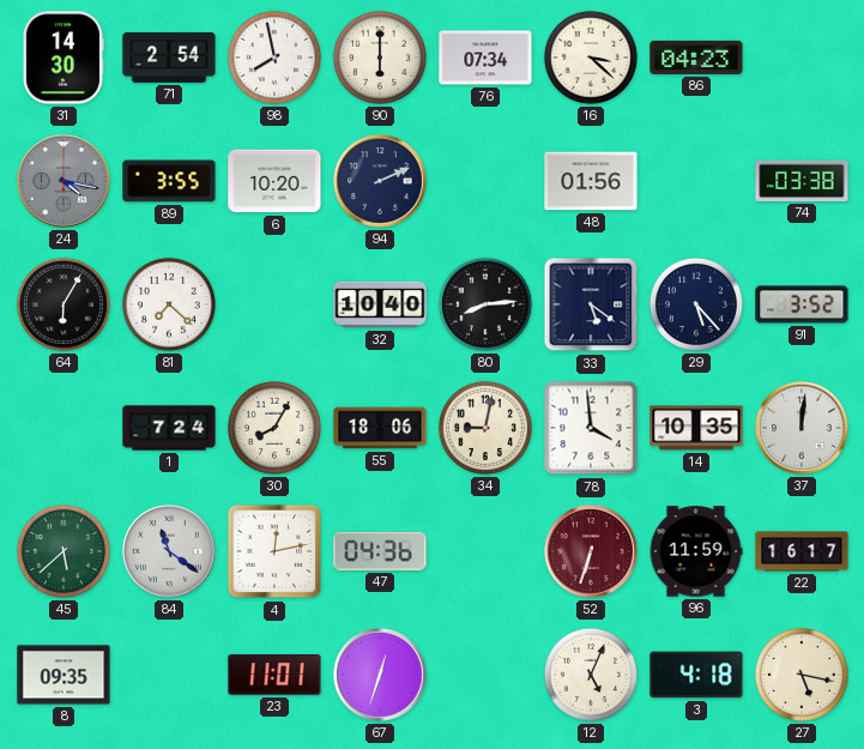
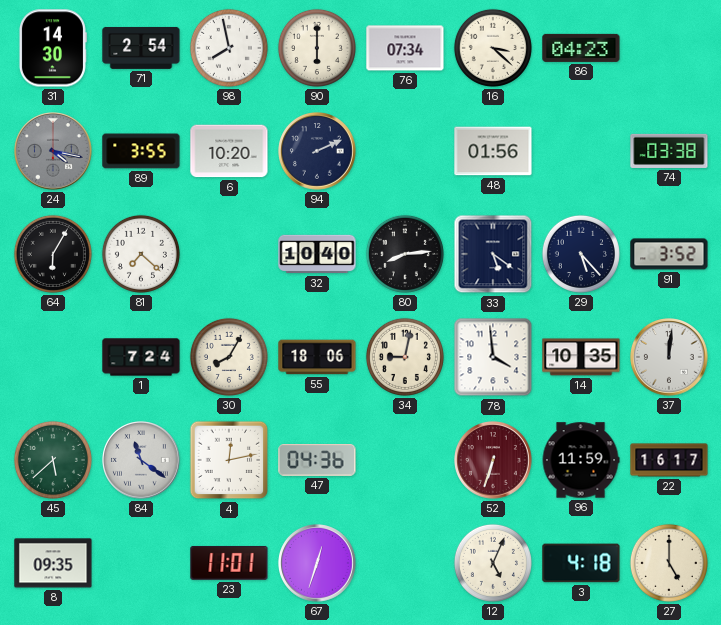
27: 5:17 -> 5:00 (669, 563)
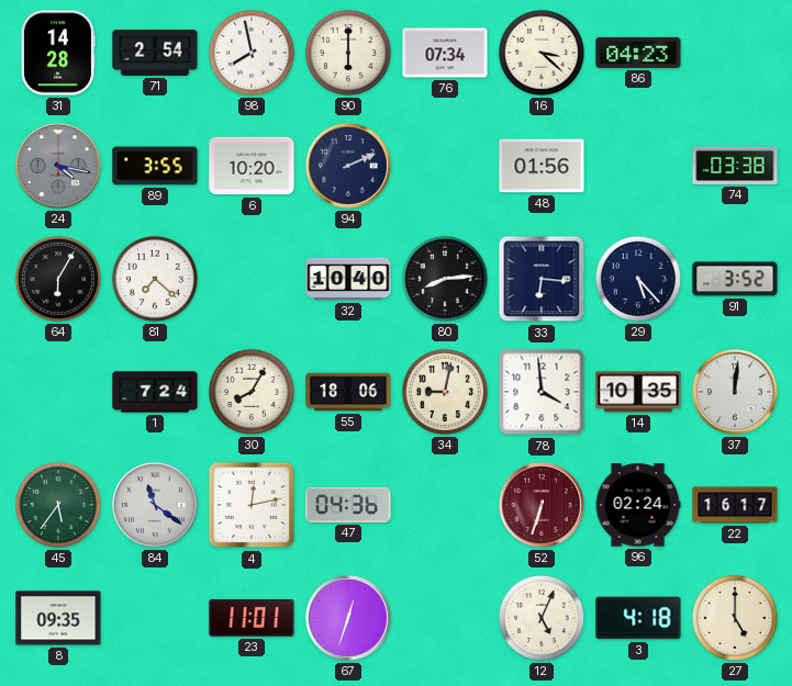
31: 14:30 -> 14:28 (57, 53)
33: 5:21 -> 6:16 (542, 279)
45: 5:38 -> 5:36 (58, 505)
96: 11:59 -> 02:24 (638, 505)
